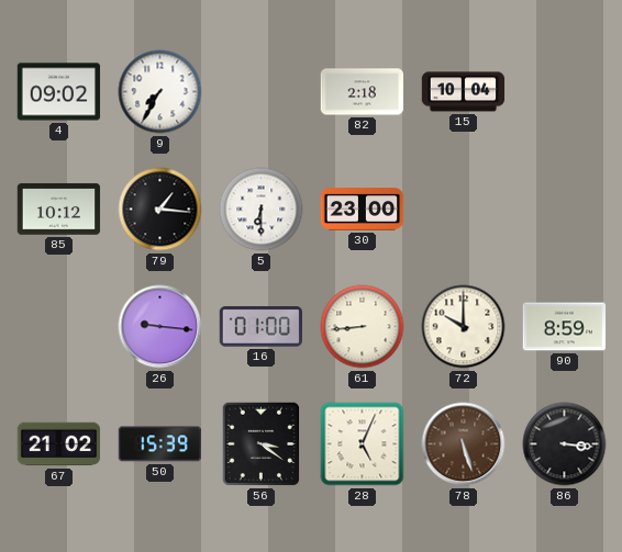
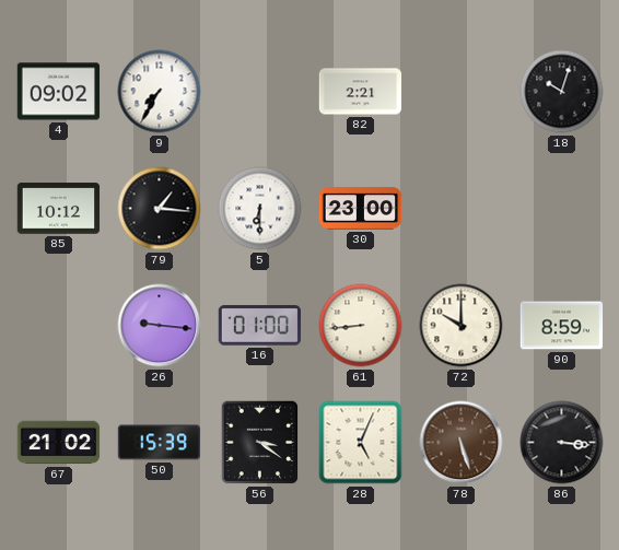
82: 2:18 -> 2:21 (361, 92)
15: 10:04 -> none (464, 92)
18: none -> 10:03 (562, 92)
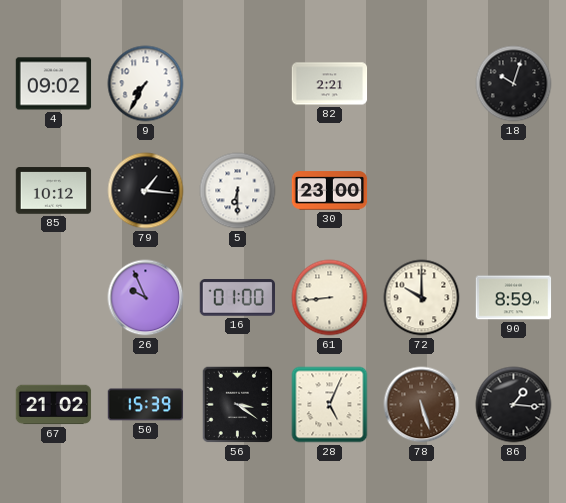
26: 9:16 -> 9:56 (146, 298)
86: 3:16 -> 1:16 (514, 405)
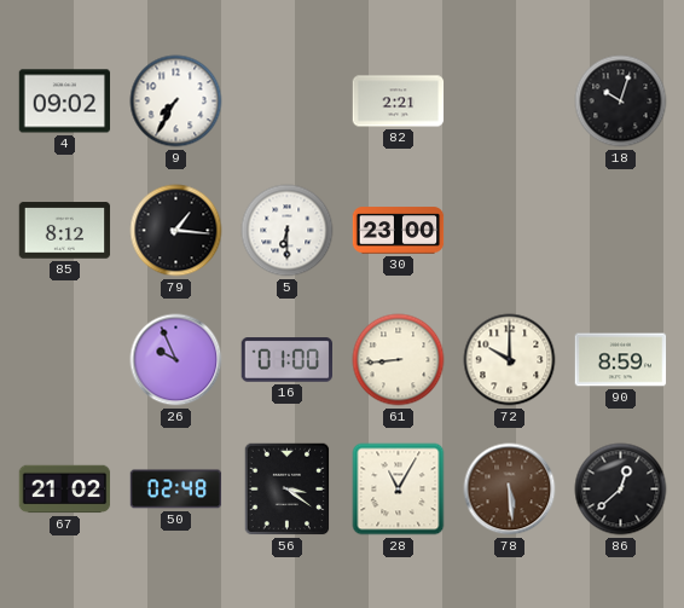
85: 10:12 -> 8:12 (65, 231)
50: 15:39 -> 02:48 (176, 490)
28: 5:04 -> 11:05 (399, 490)
78: 5:27 -> 5:29 (510, 490)
86: 1:16 -> 12:38 (621, 490)
